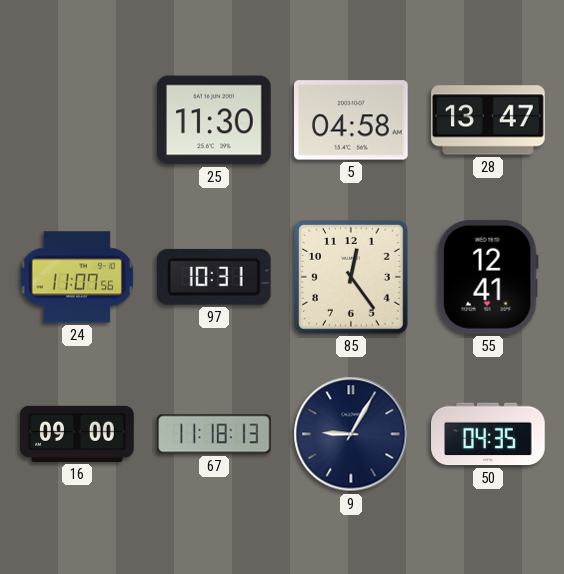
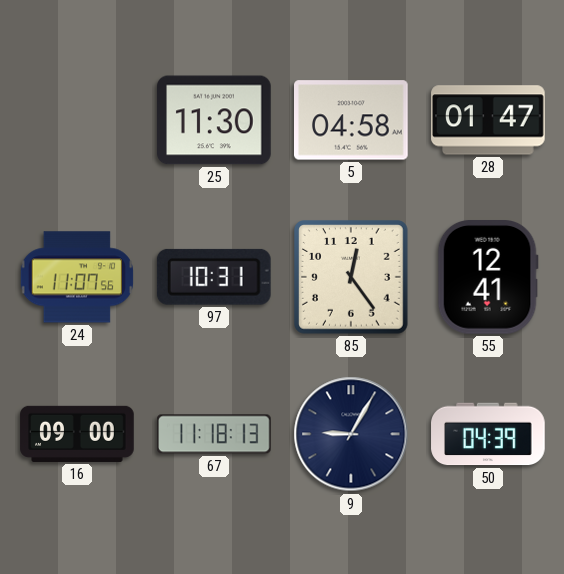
28: 13:47 -> 01:47 (488, 120)
50: 04:35 -> 04:39 (488, 434)
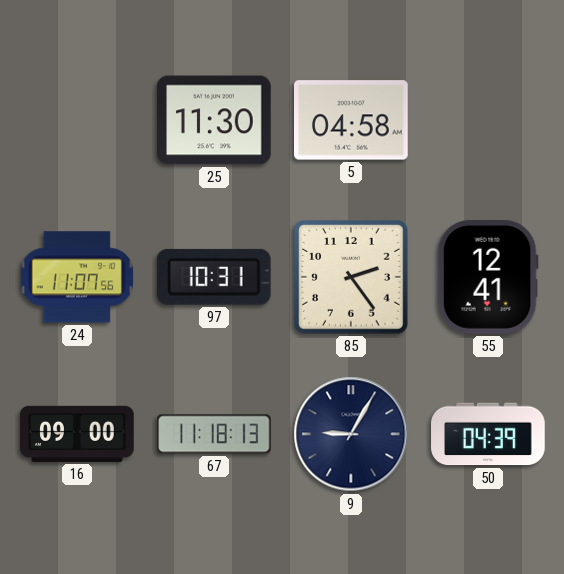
28: 01:47 -> none (488, 120)
85: 12:24 -> 2:24 (352, 278)
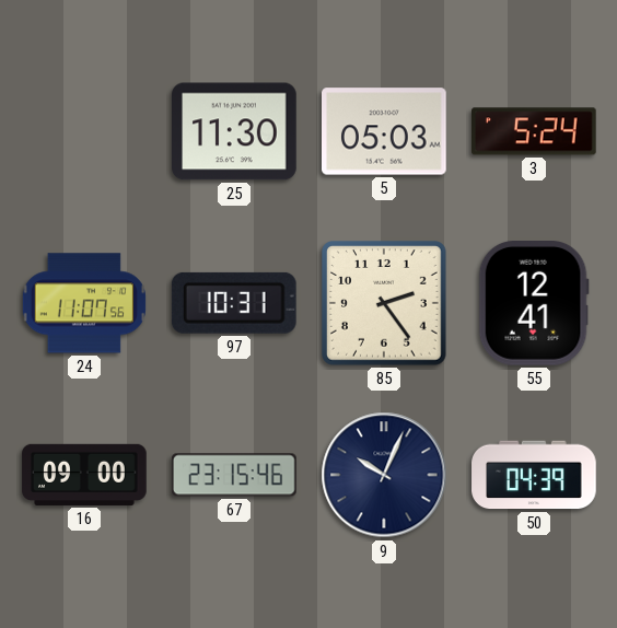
5: 04:58 -> 05:03 (385, 131)
3: none -> 5:24 (535, 131)
67: 11:18 -> 23:15 (234, 475)
9: 9:05 -> 10:04 (384, 475)
